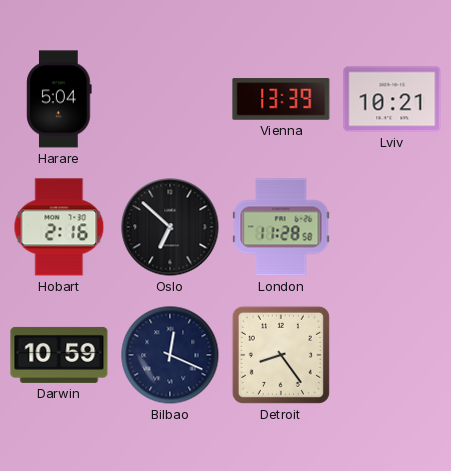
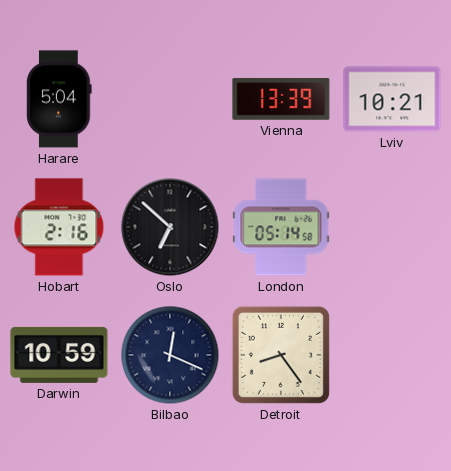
London: 11:28 -> 05:14 (281, 227)
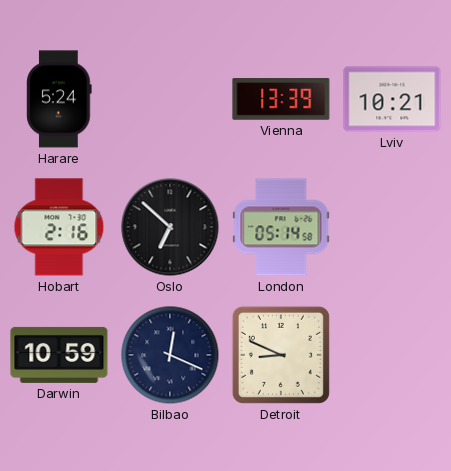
Harare: 5:04 -> 5:24 (59, 99)
Detroit: 8:24 -> 8:49 (281, 355)
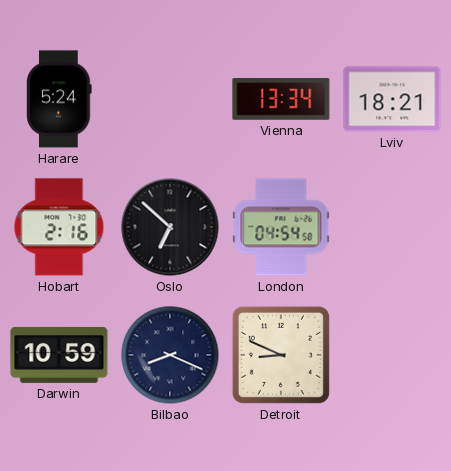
Vienna: 13:39 -> 13:34 (281, 99)
Lviv: 10:21 -> 18:21 (392, 99)
London: 05:14 -> 04:54 (281, 227)
Bilbao: 12:19 -> 8:19 (170, 355)
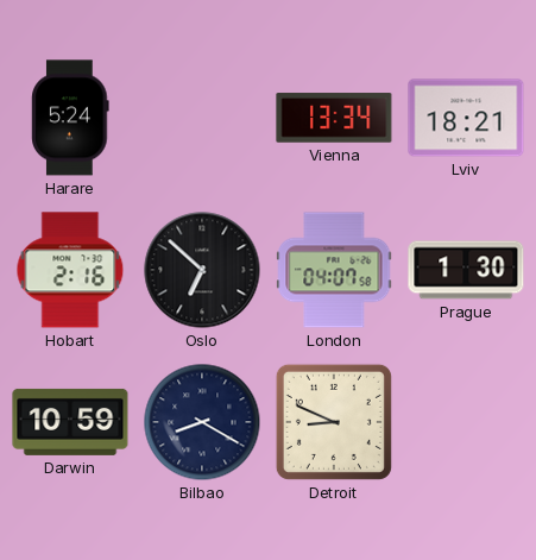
London: 04:54 -> 04:07 (334, 270)
Prague: none -> 1:30 (466, 270)
Bilbao: 8:19 -> 8:20 (202, 422)
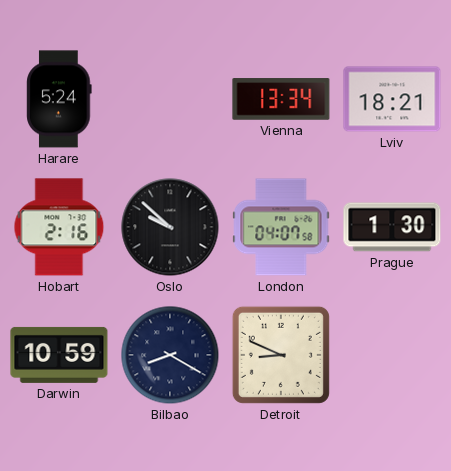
Oslo: 6:52 -> 9:52 (170, 227)
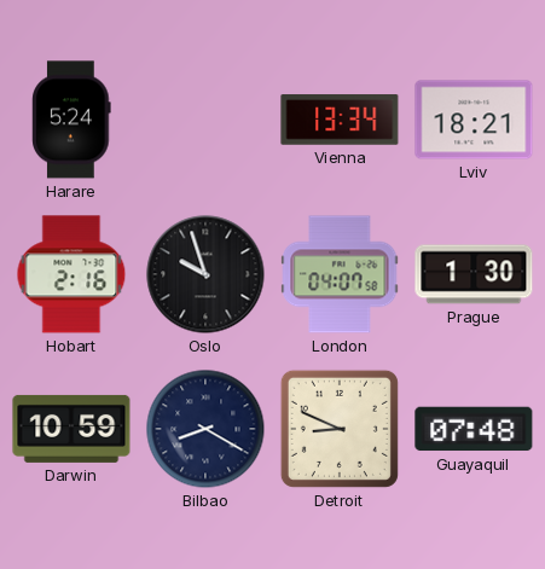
Oslo: 9:52 -> 9:57 (205, 274)
Guayaquil: none -> 07:48 (474, 429)
